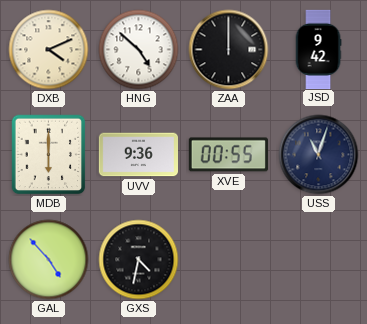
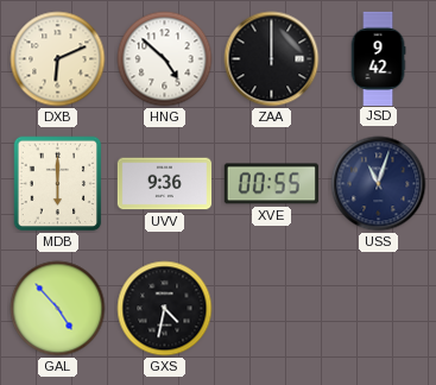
DXB: 4:11 -> 6:11 (58, 59)
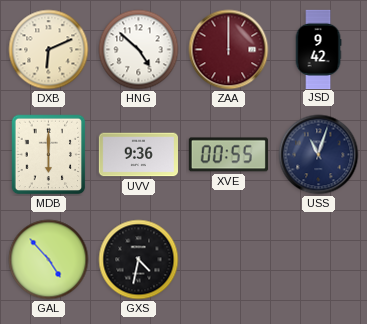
ZAA dial: black -> burgundy (229, 50)
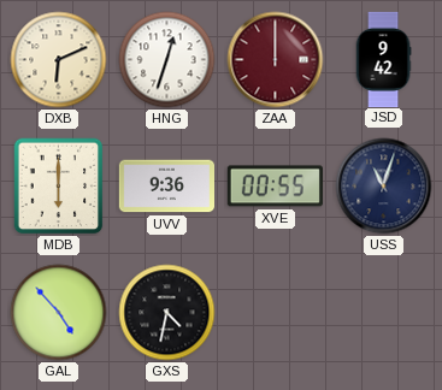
HNG: 4:52 -> 12:33 (167, 60)
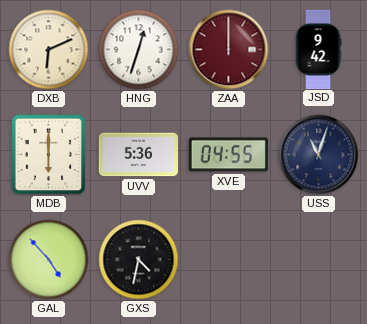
UVV: 9:36 -> 5:36 (138, 155)
XVE: 00:55 -> 04:55 (228, 155)
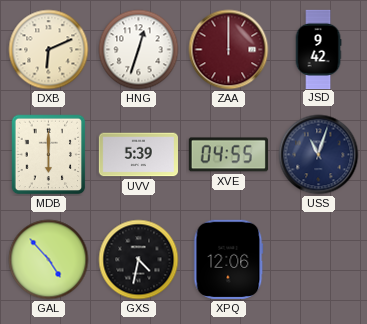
UVV: 5:36 -> 5:39 (138, 155)
XPQ: none -> 12:06 (229, 259)
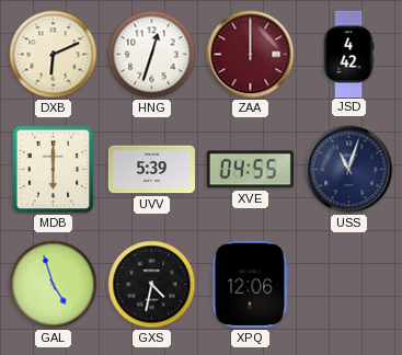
JSD: 9:42 -> 4:42 (348, 54)
GAL: 4:53 -> 4:57 (54, 285)
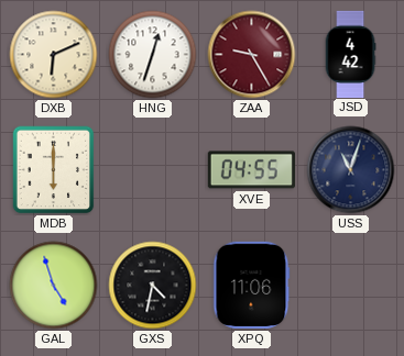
ZAA: 12:00 -> 9:25 (252, 55)
UVV: 5:39 -> none (151, 170)
XPQ: 12:06 -> 11:06 (252, 285)
